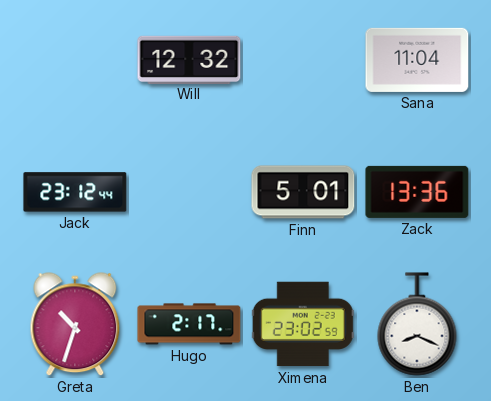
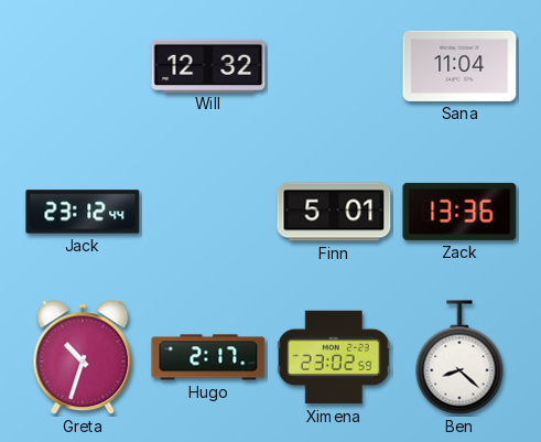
Ben: 8:19 -> 8:22 (459, 357)
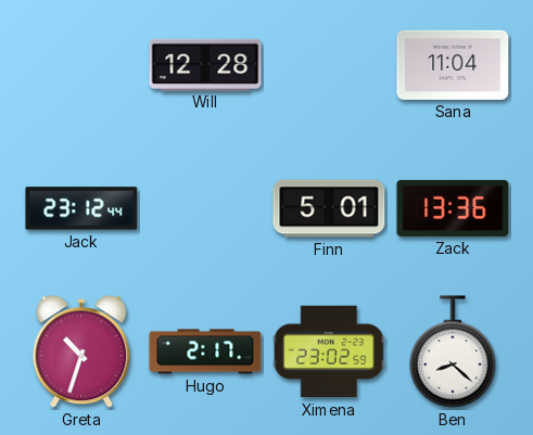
Will: 12:32 -> 12:28 (205, 64)
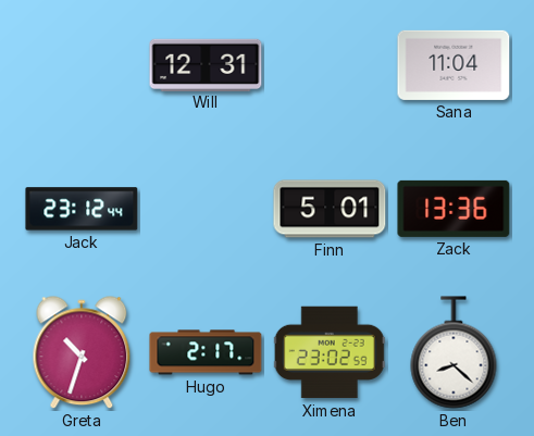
Will: 12:28 -> 12:31 (206, 64)
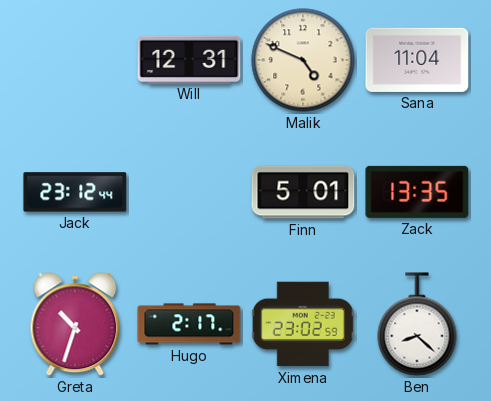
Malik: none -> 4:49 (303, 60)
Zack: 13:36 -> 13:35 (417, 192)
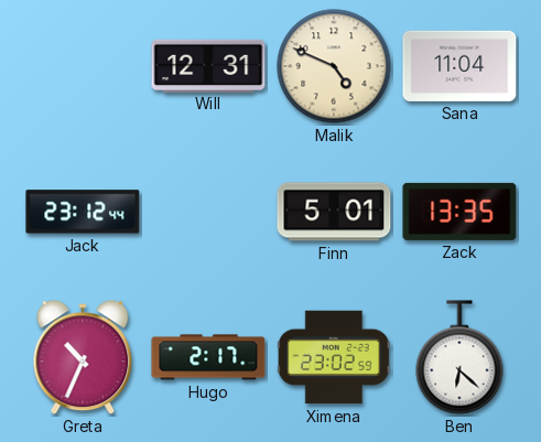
Greta: 10:33 -> 10:34 (83, 358)
Ben: 8:22 -> 6:22 (459, 357)
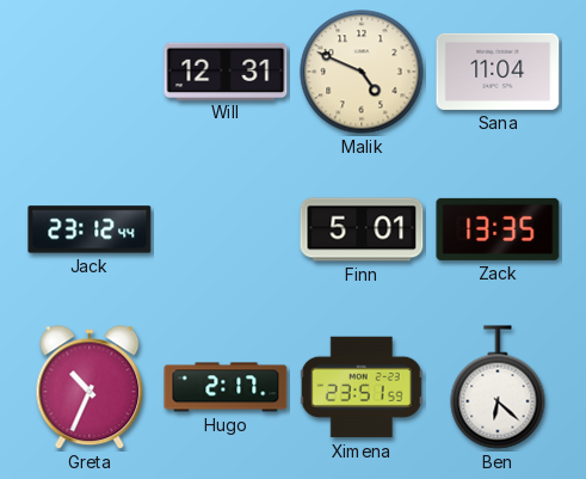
Ximena: 23:02 -> 23:51 (362, 387)
